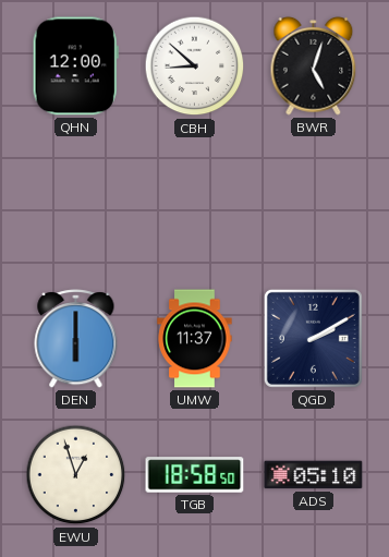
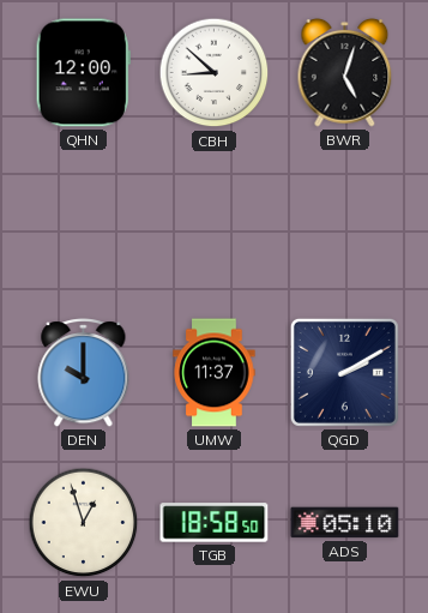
DEN: 6:00 -> 10:00 (84, 373)
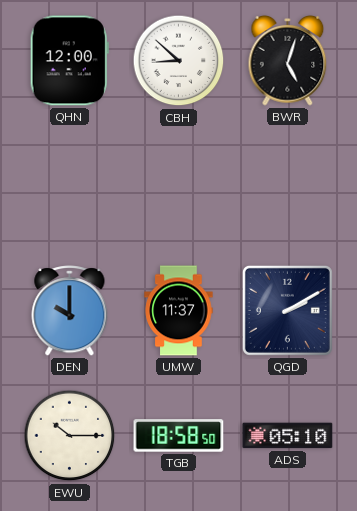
EWU: 12:57 -> 10:15 (70, 436)
